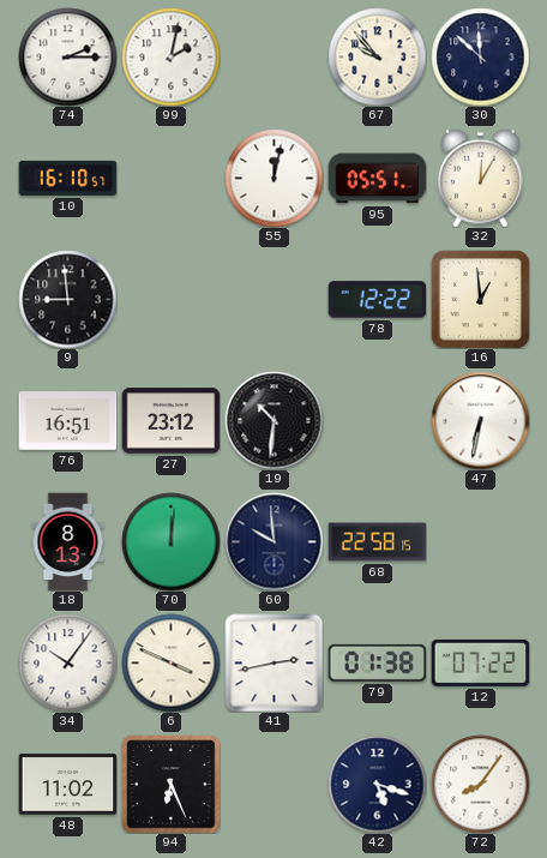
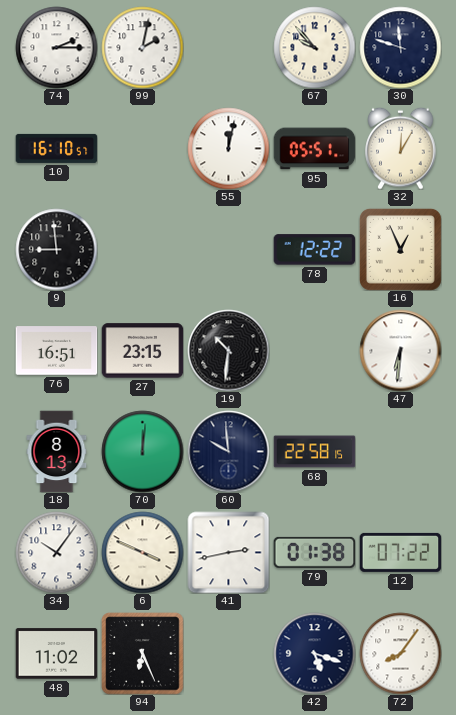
30: 11:52 -> 11:48 (400, 47)
16: 12:59 -> 12:56 (400, 249)
27: 23:12 -> 23:15 (142, 351)
47: 6:32 -> 6:31 (400, 350)
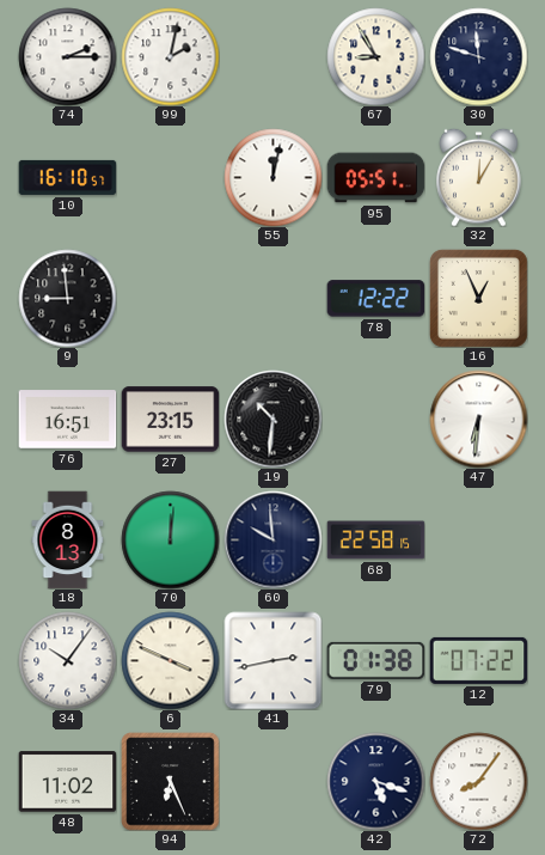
67: 9:53 -> 8:55 (375, 56)
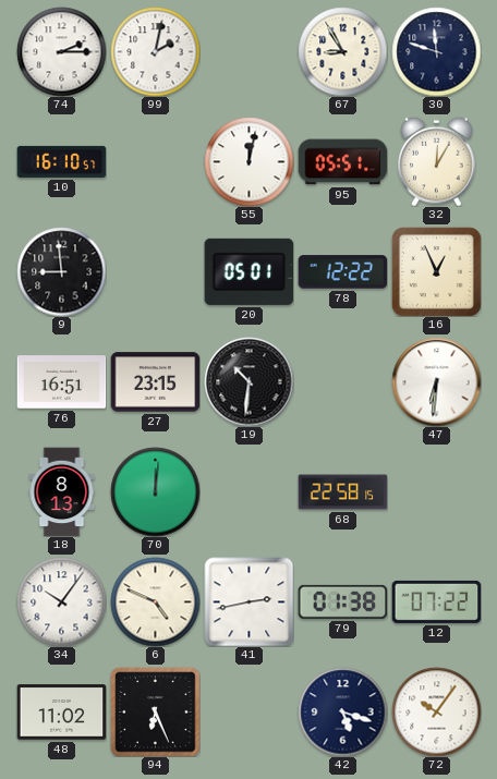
20: none -> 05:01 (248, 271)
60: 9:59 -> none (272, 539)
6: 3:49 -> 4:49 (155, 601)
72: 8:06 -> 10:06 (436, 711)
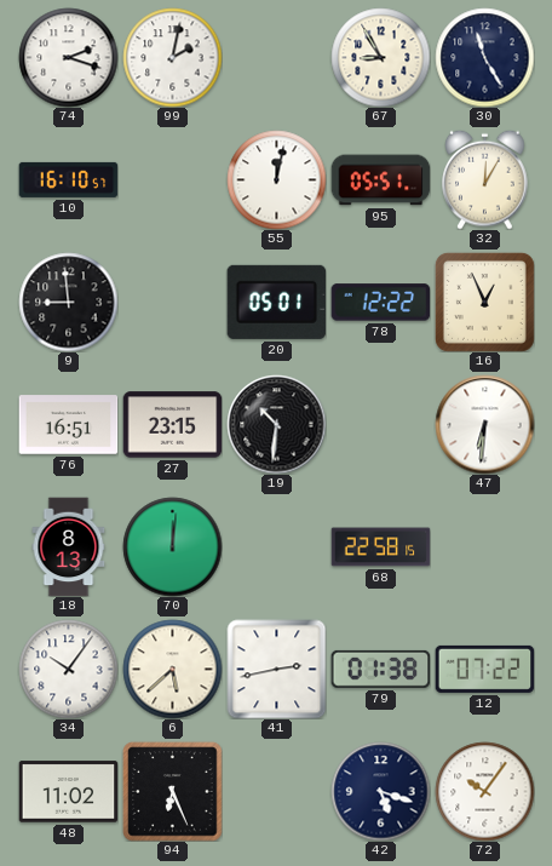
74: 2:15 -> 2:18 (68, 57)
30: 11:48 -> 11:25 (484, 57)
6: 4:49 -> 5:38 (172, 669)
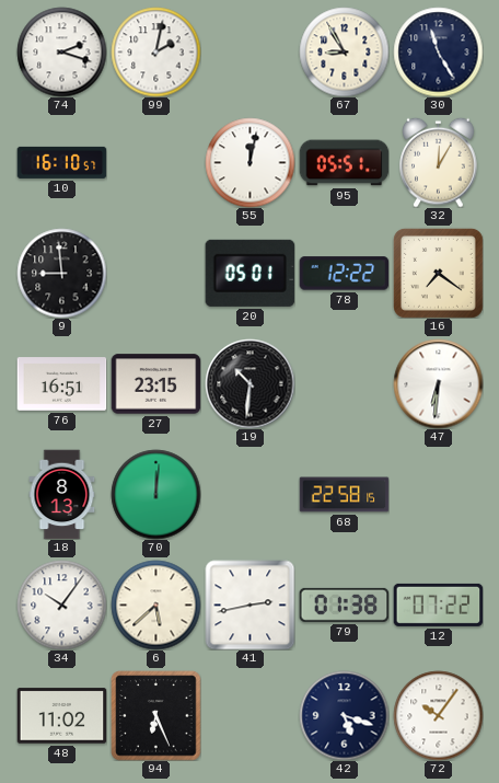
16: 12:56 -> 7:21 (438, 273)
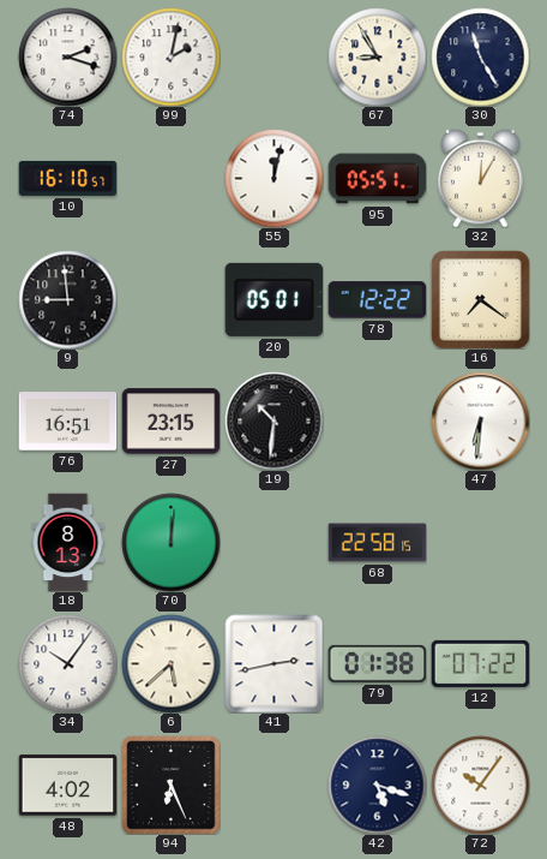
48: 11:02 -> 4:02 (67, 786)
